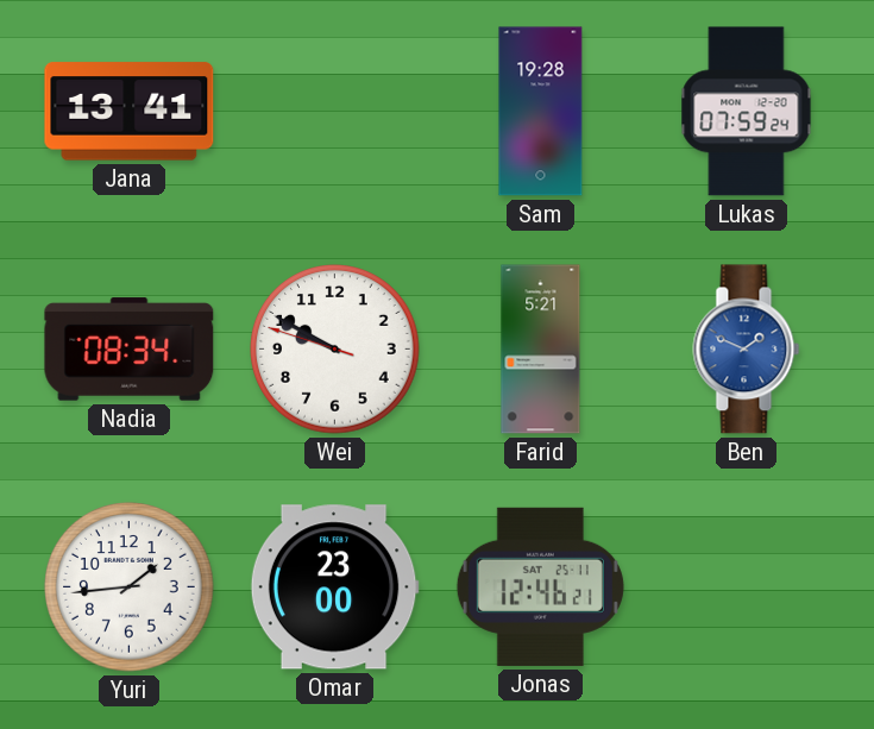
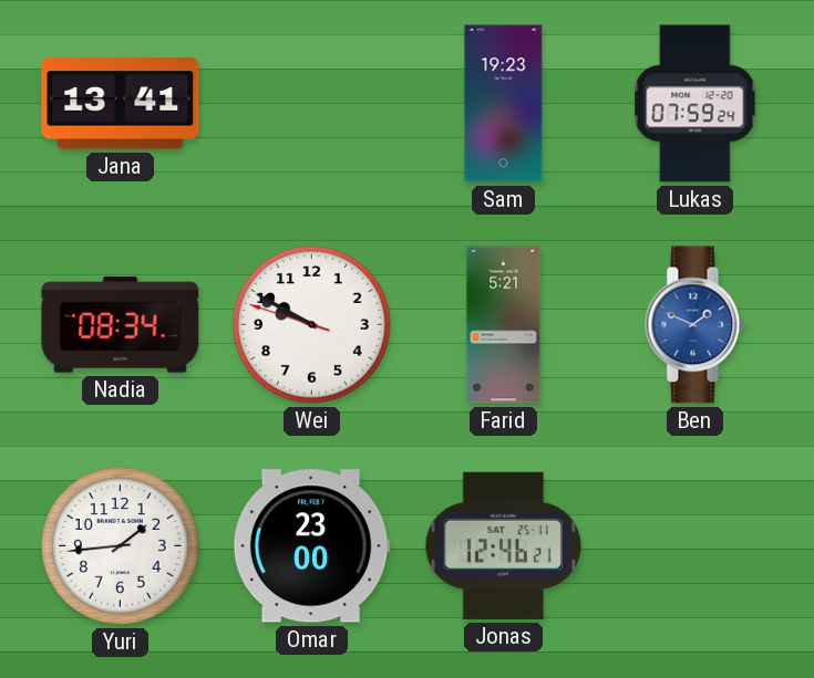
Sam: 19:28 -> 19:23 (504, 104)
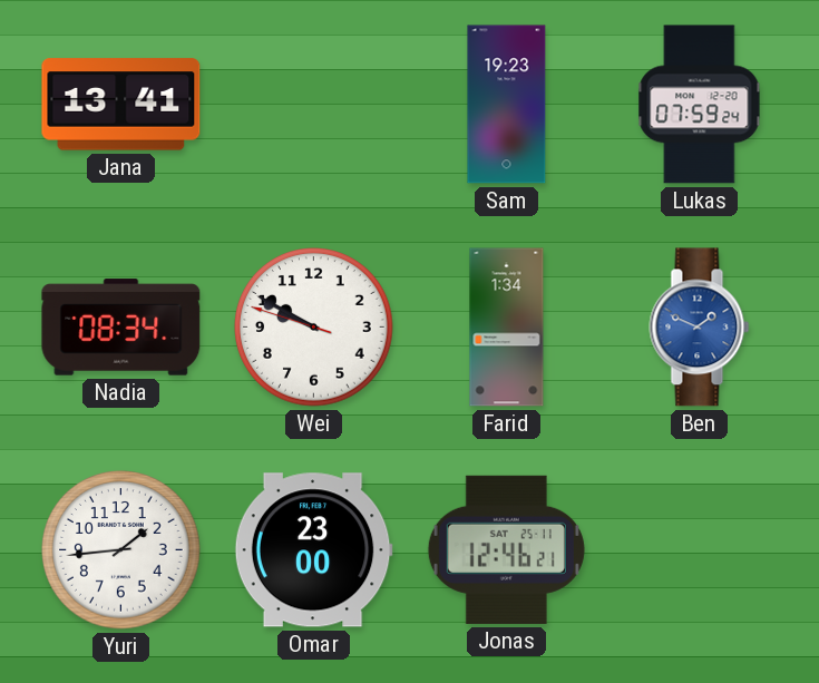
Farid: 5:21 -> 1:34 (507, 328)
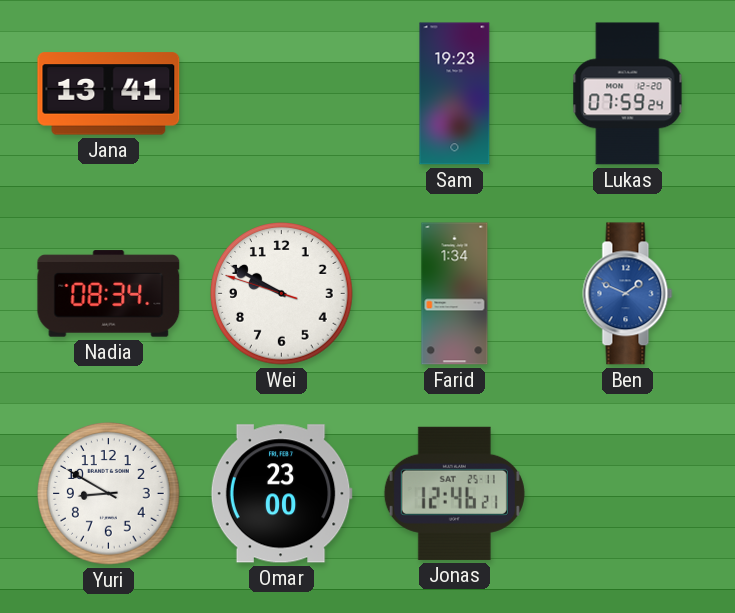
Yuri: 1:44 -> 8:50 (109, 494)
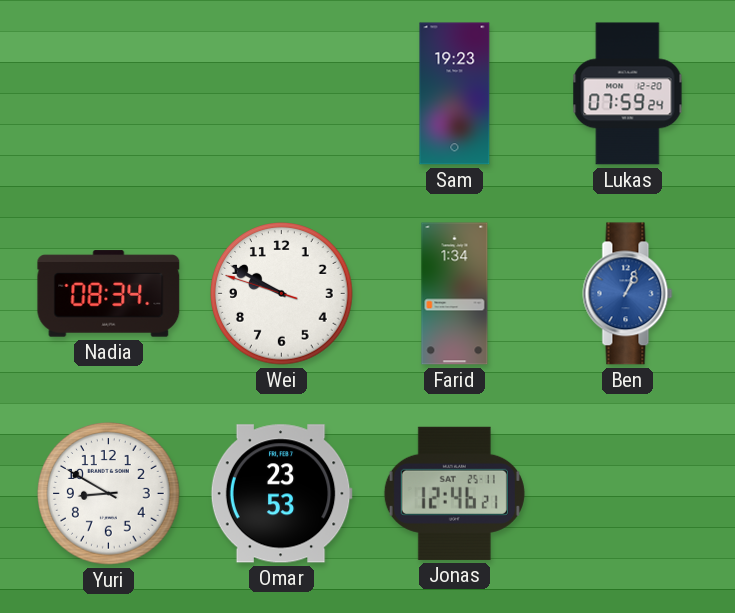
Jana: 13:41 -> none (109, 94)
Ben: 1:49 -> 1:04 (628, 294)
Omar: 23:00 -> 23:53 (281, 494)
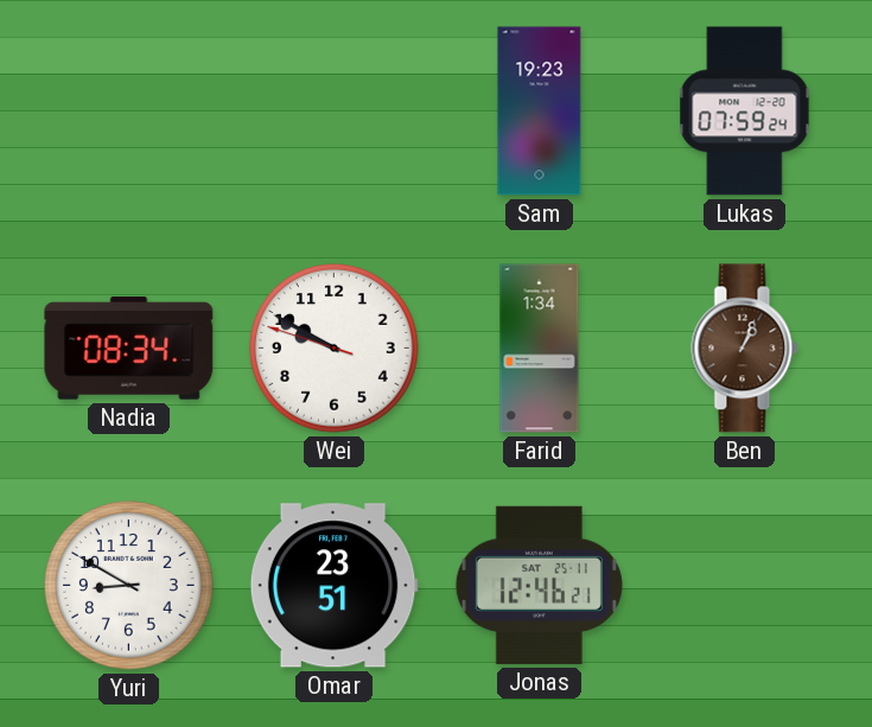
Ben dial: blue -> brown (745, 349)
Omar: 23:53 -> 23:51 (333, 586)
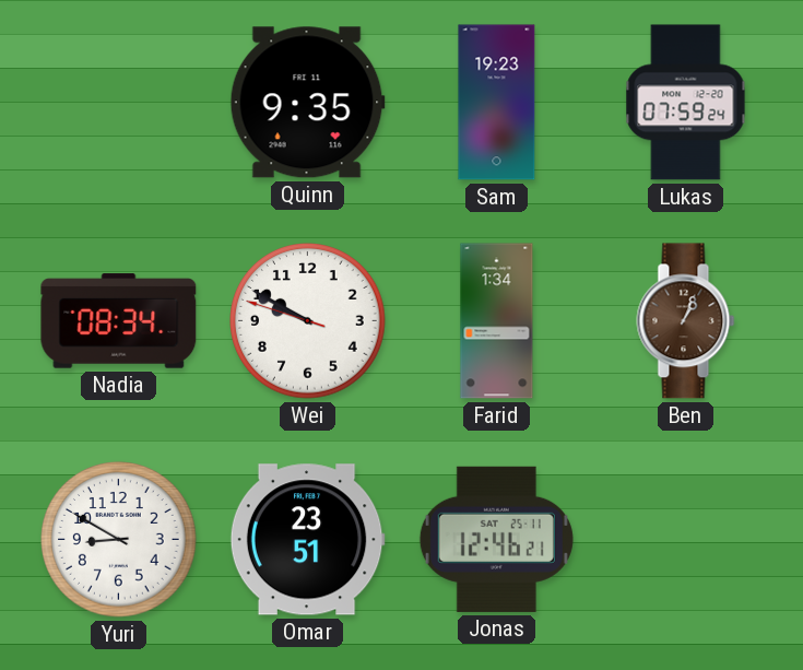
Quinn: none -> 9:35 (307, 103)
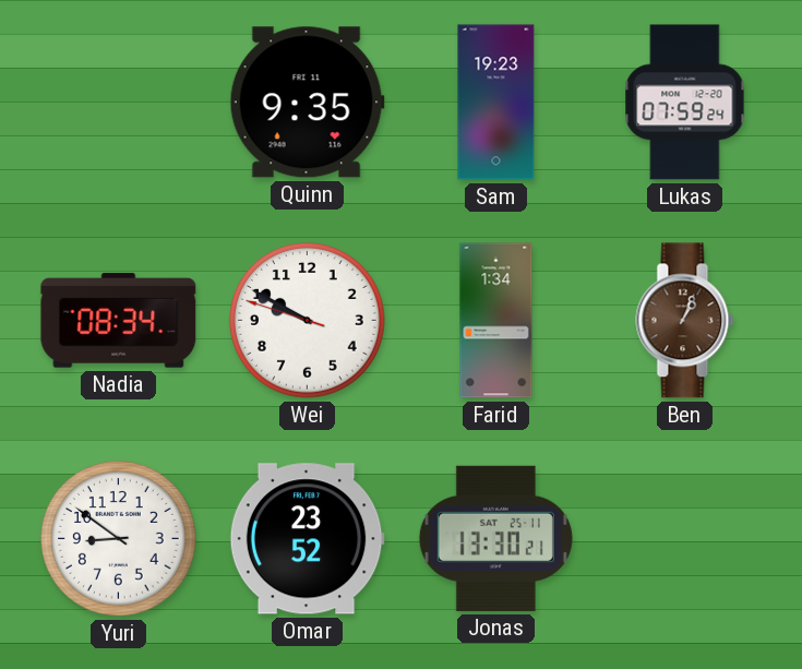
Yuri: 8:50 -> 8:51 (119, 539)
Omar: 23:51 -> 23:52 (307, 539)
Jonas: 12:46 -> 13:30 (495, 538)
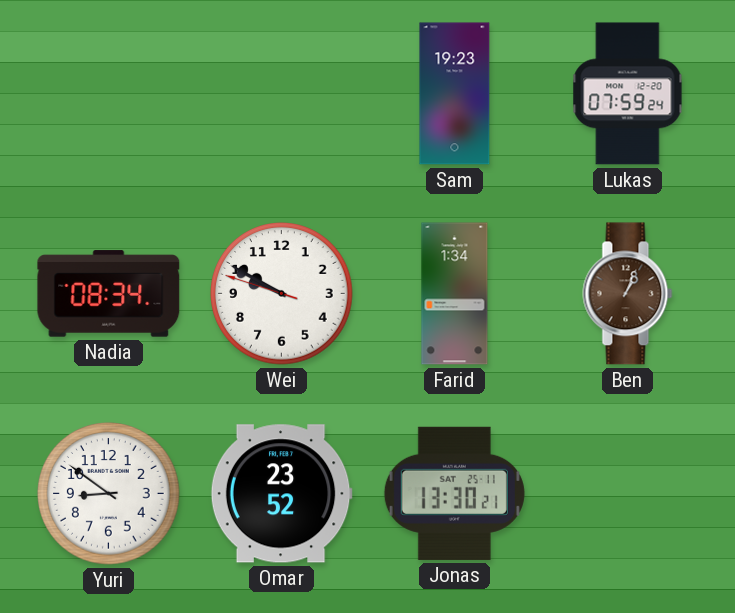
Quinn: 9:35 -> none (307, 103)
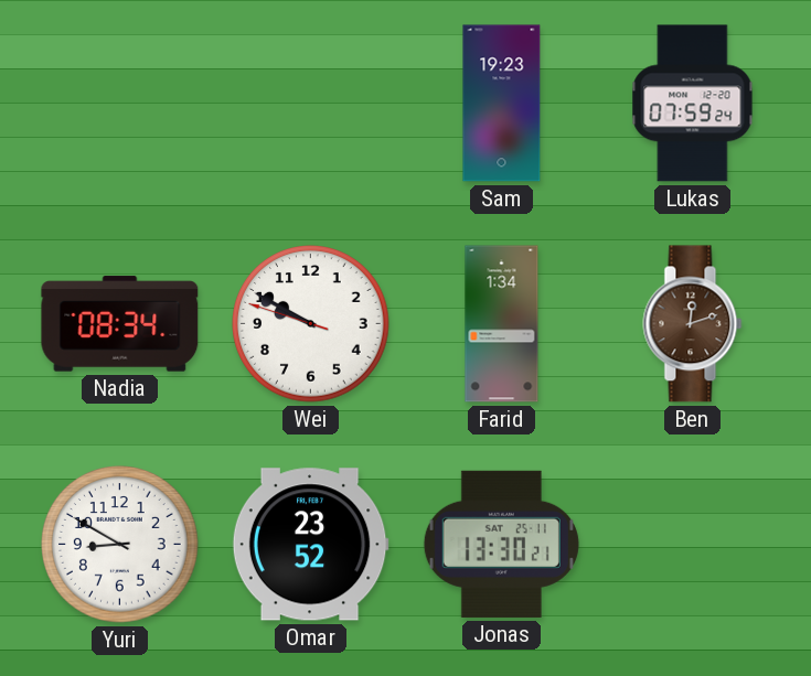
Ben: 1:04 -> 12:12 (693, 324)
Yuri: 8:51 -> 8:50 (120, 545)
